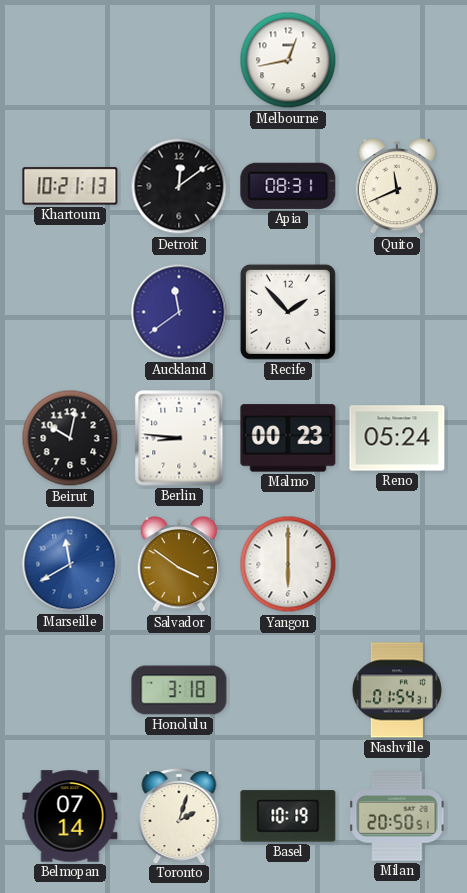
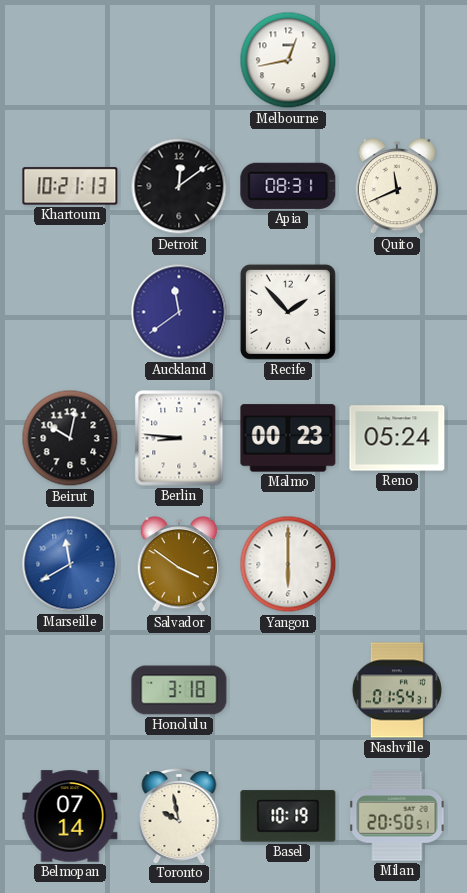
Toronto: 2:03 -> 9:58 (179, 816)
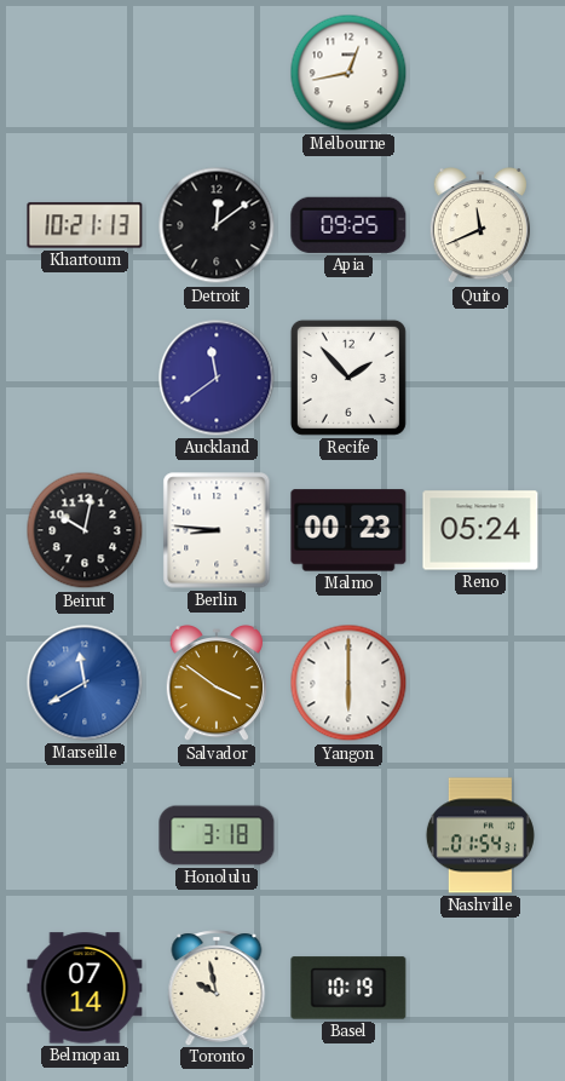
Apia: 08:31 -> 09:25 (348, 225)
Milan: 20:50 -> none (397, 816)
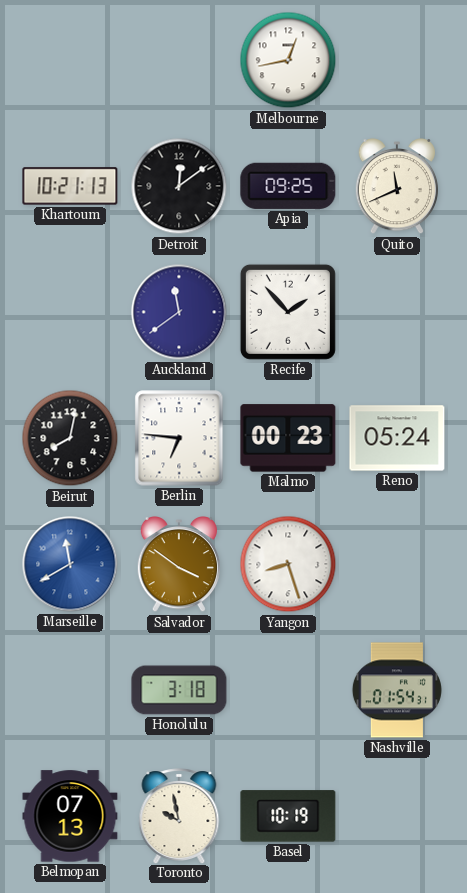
Beirut: 10:02 -> 8:02 (70, 438)
Berlin: 8:46 -> 6:46 (179, 438)
Yangon: 6:00 -> 8:27 (288, 564)
Belmopan: 07:14 -> 07:13 (70, 816)
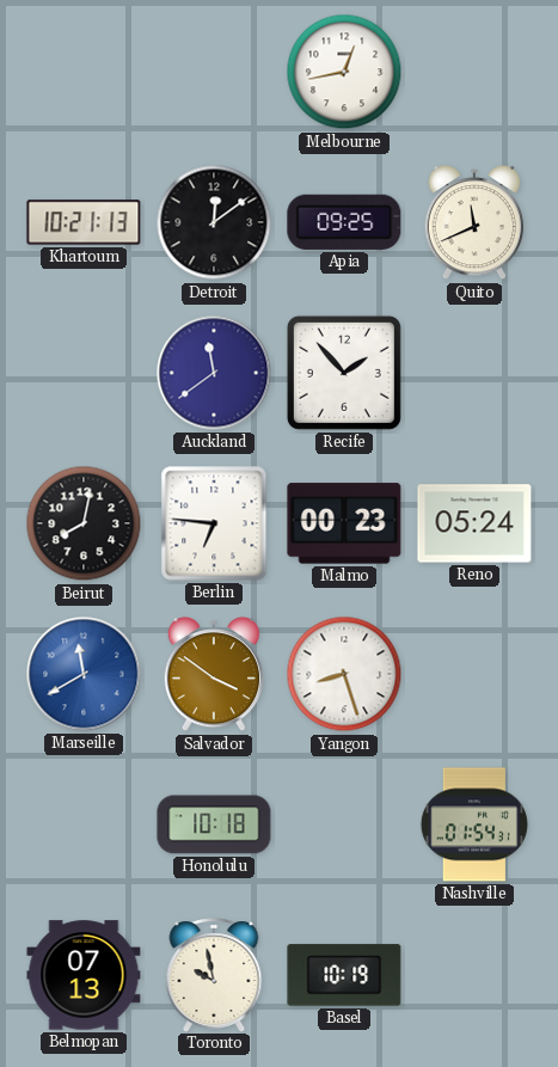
Honolulu: 3:18 -> 10:18 (214, 824)
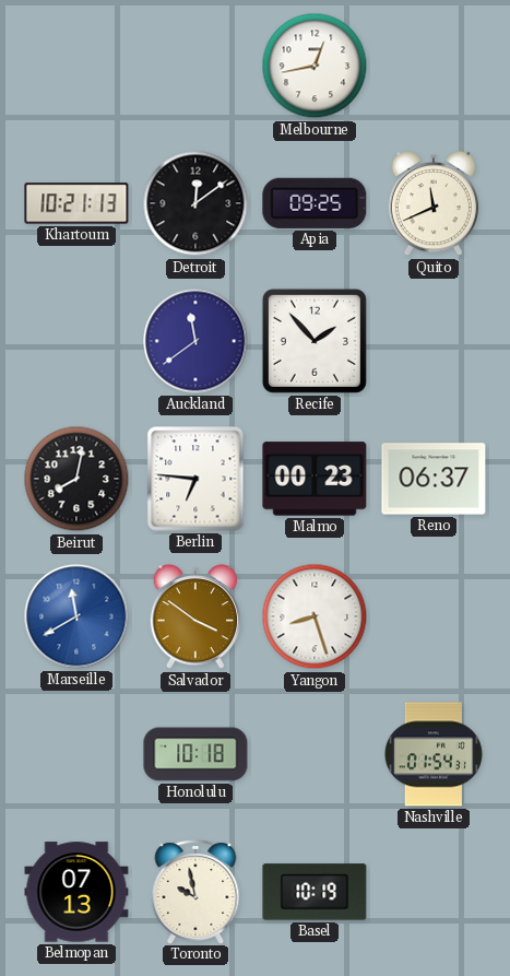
Reno: 05:24 -> 06:37 (434, 479)
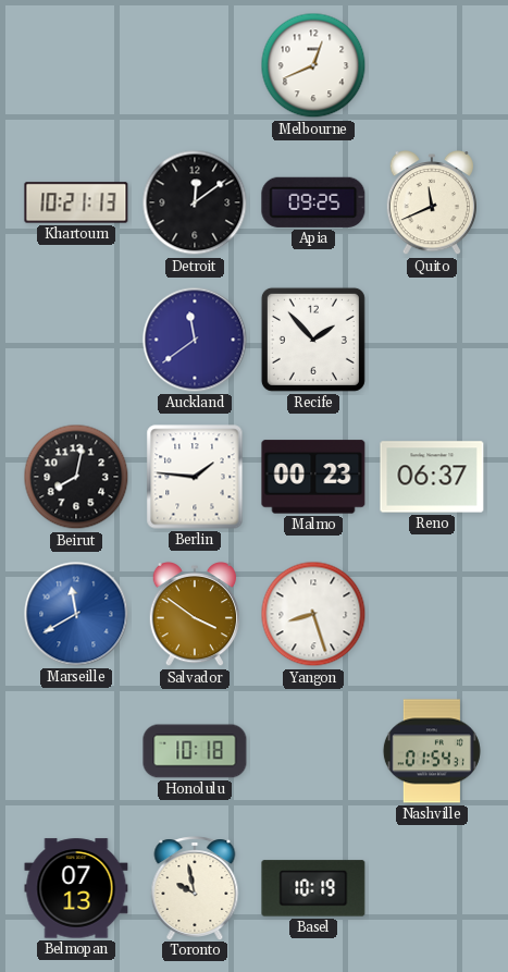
Melbourne: 12:43 -> 12:41 (313, 65)
Berlin: 6:46 -> 1:46 (195, 477)
